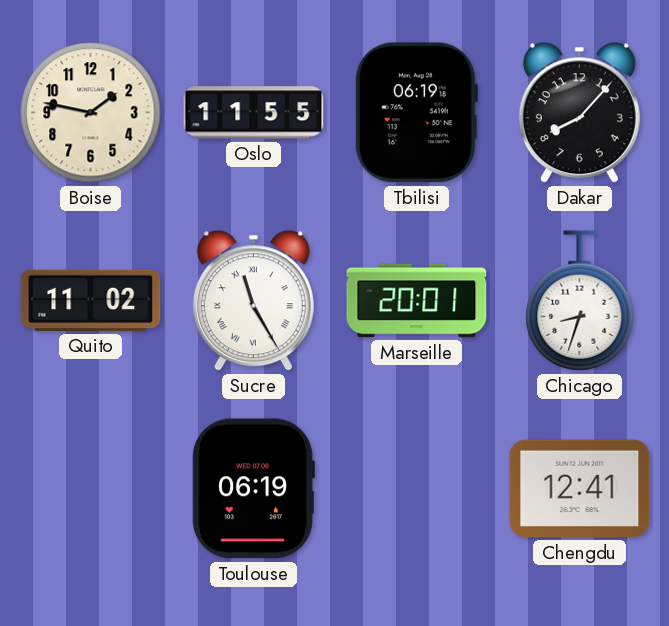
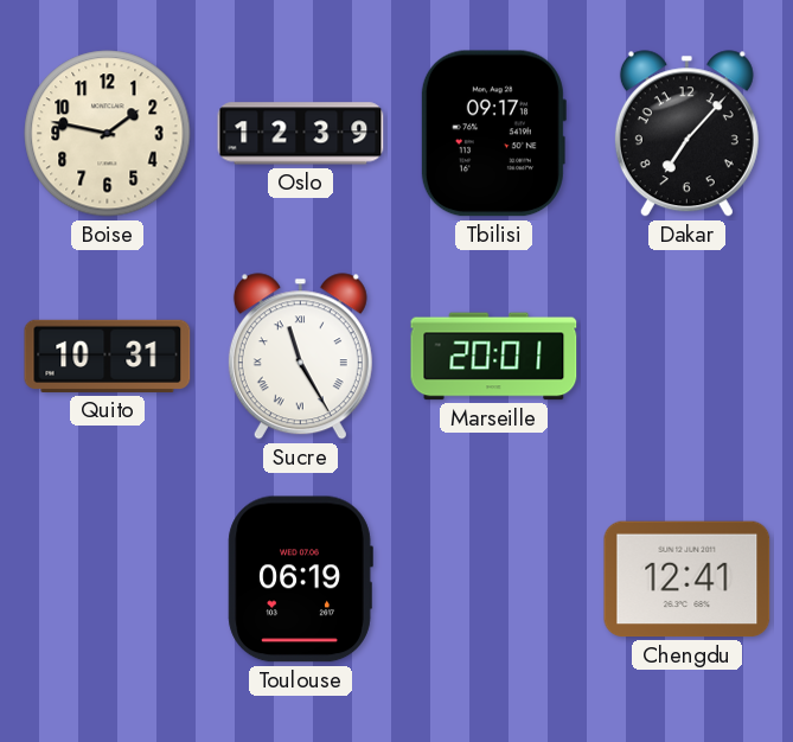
Oslo: 11:55 -> 12:39 (301, 134)
Tbilisi: 06:19 -> 09:17 (493, 134)
Dakar: 8:07 -> 7:07 (686, 134)
Quito: 11:02 -> 10:31 (108, 356)
Chicago: 8:33 -> none (580, 301)
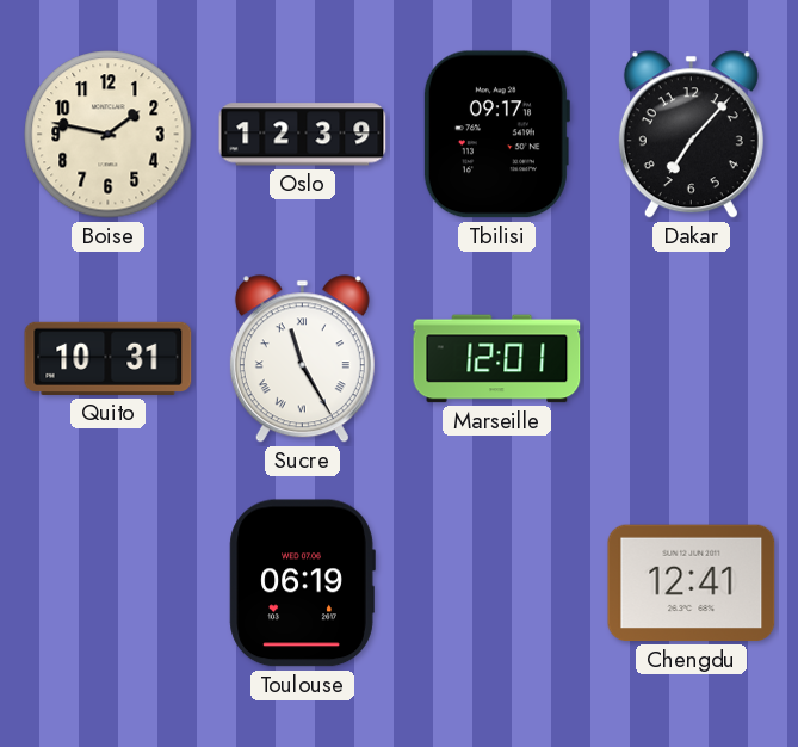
Marseille: 20:01 -> 12:01 (497, 359)
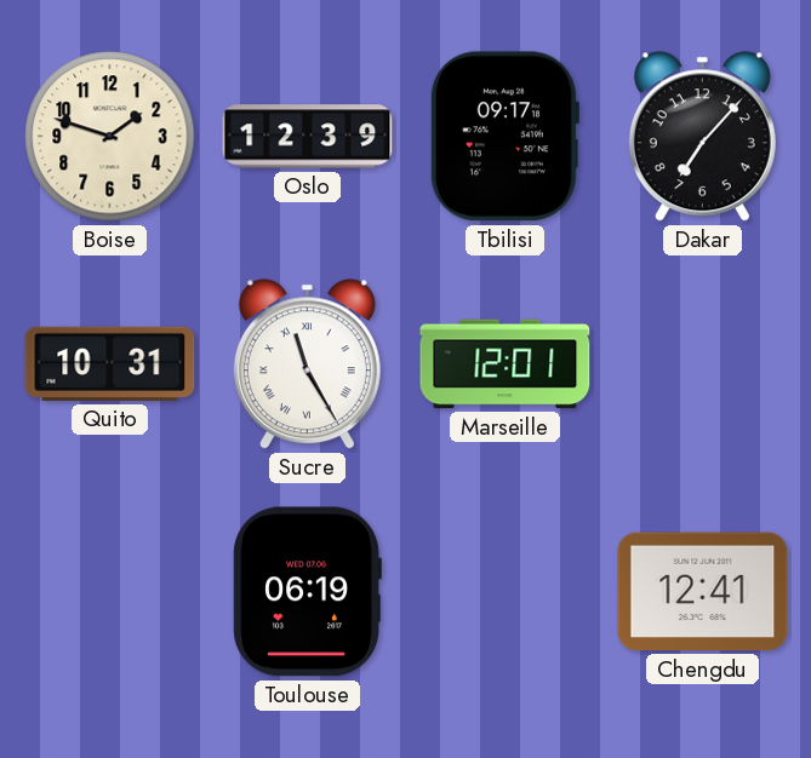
Boise: 1:47 -> 1:48 (110, 137)
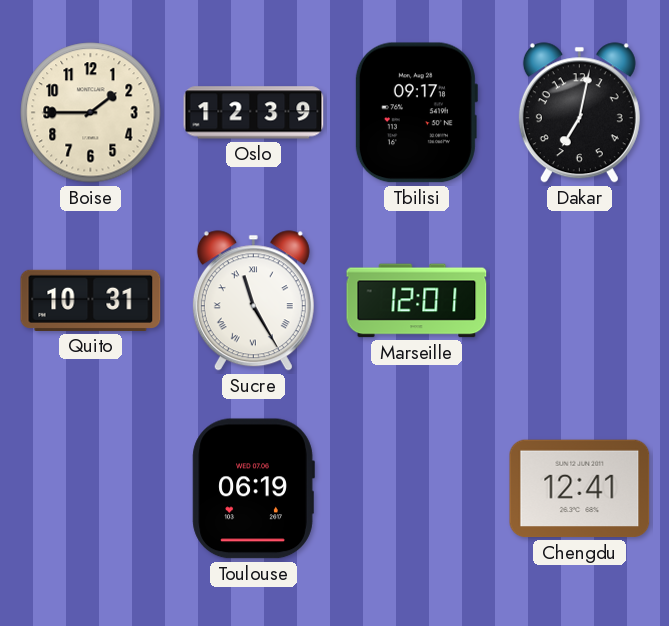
Boise: 1:48 -> 1:45 (91, 113)
Dakar: 7:07 -> 7:02 (579, 113)
